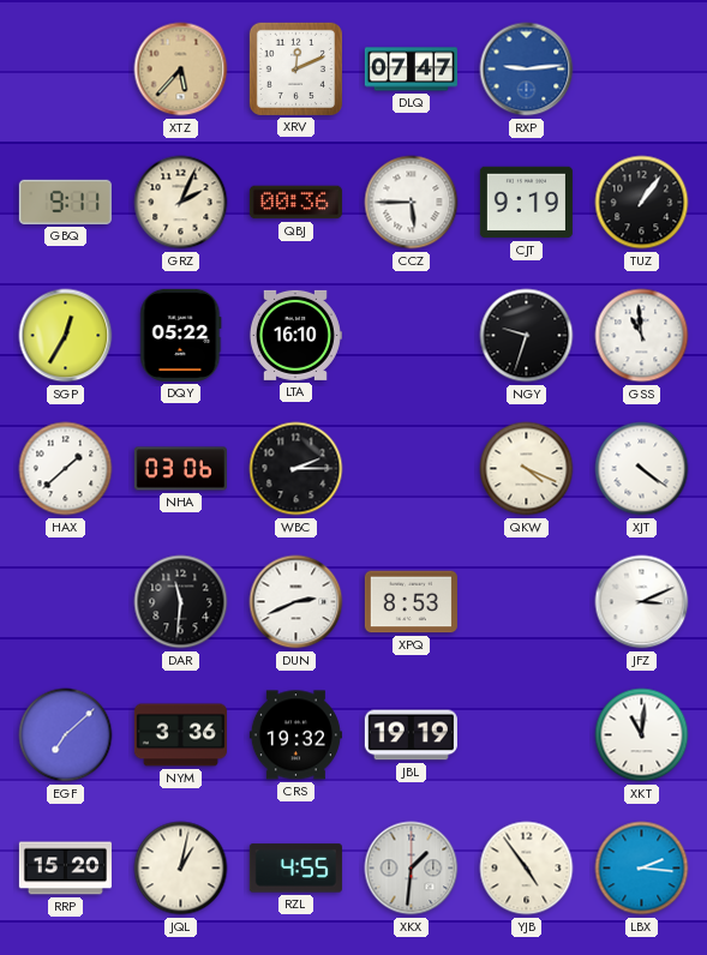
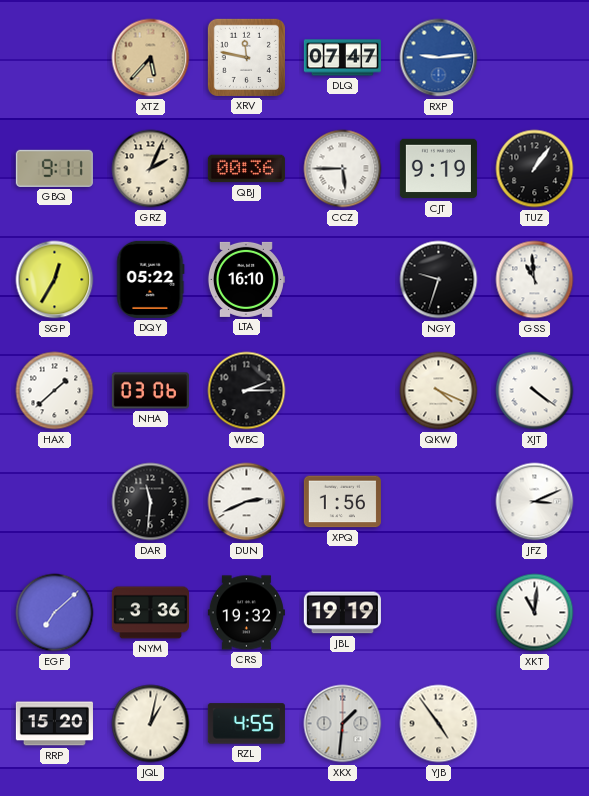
XRV: 12:11 -> 11:47 (246, 57)
XPQ: 8:53 -> 1:56 (342, 502)
LBX: 2:16 -> none (642, 869)
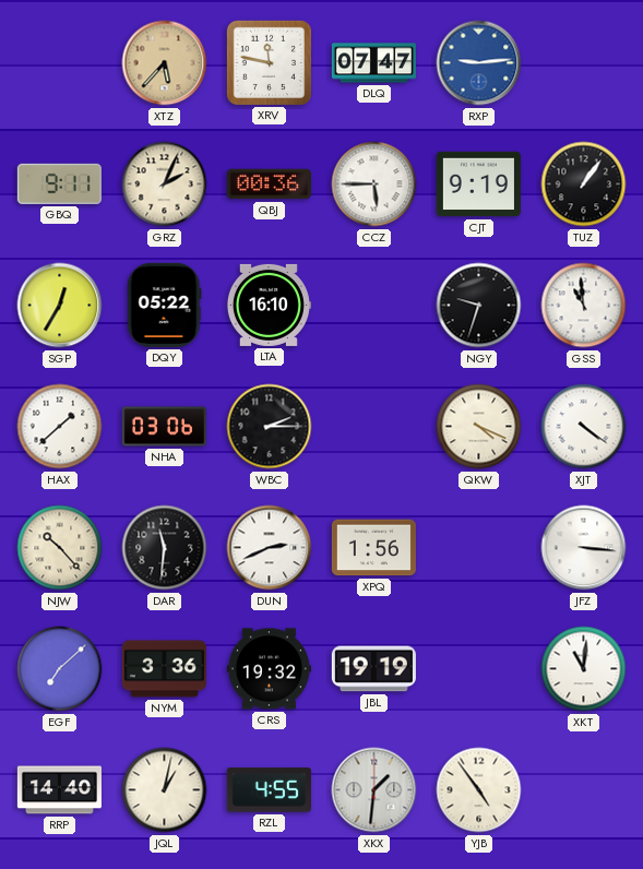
NJW: none -> 10:23 (60, 548)
JFZ: 3:11 -> 3:16 (584, 548)
RRP: 15:20 -> 14:40 (59, 790)
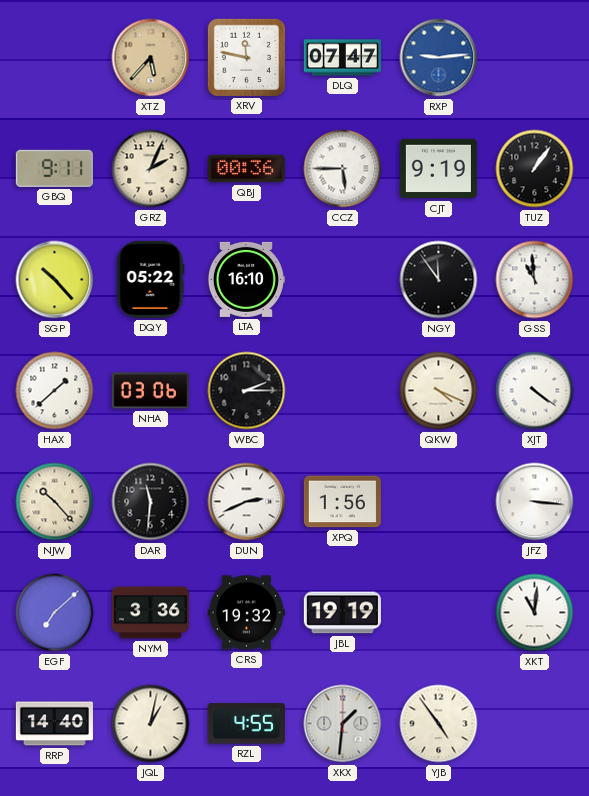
SGP: 12:35 -> 10:23 (55, 280)
NGY: 9:33 -> 11:54 (439, 280)
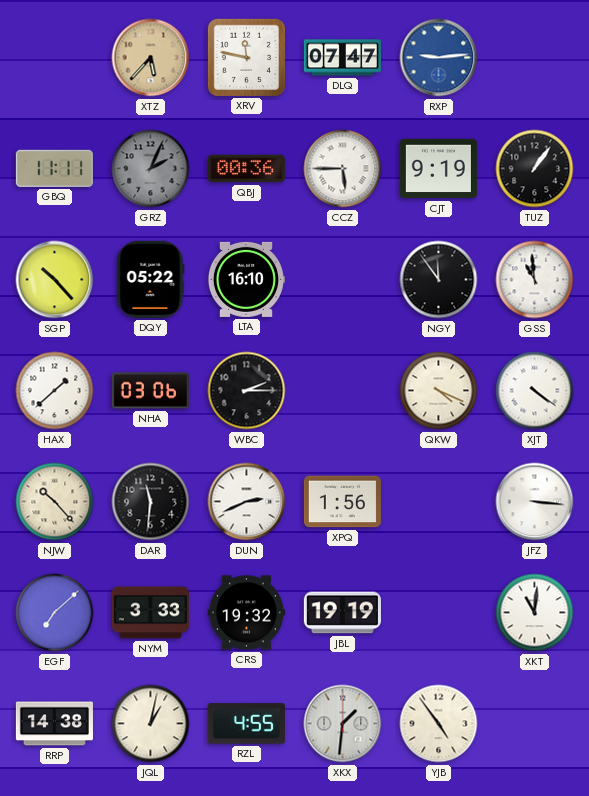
GBQ: 9:11 -> 11:11 (54, 168)
GRZ dial: cream -> grey (151, 169)
NYM: 3:36 -> 3:33 (150, 613)
RRP: 14:40 -> 14:38 (54, 724)
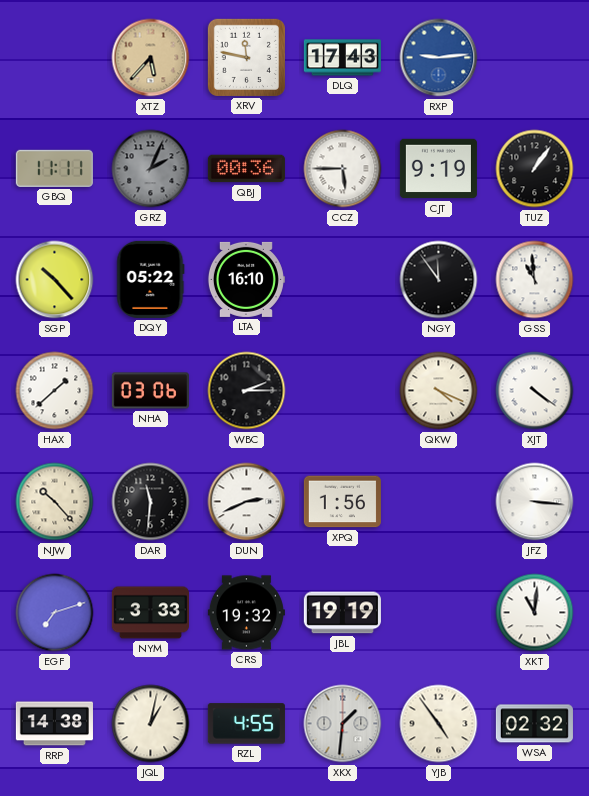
DLQ: 07:47 -> 17:43 (342, 58)
EGF: 7:08 -> 7:12 (55, 613)
WSA: none -> 02:32 (534, 724)
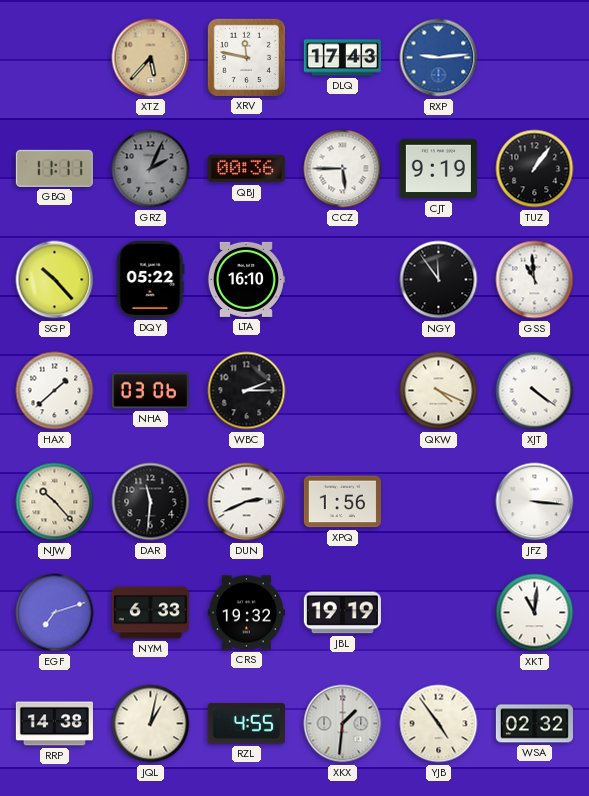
NYM: 3:33 -> 6:33 (150, 613)
